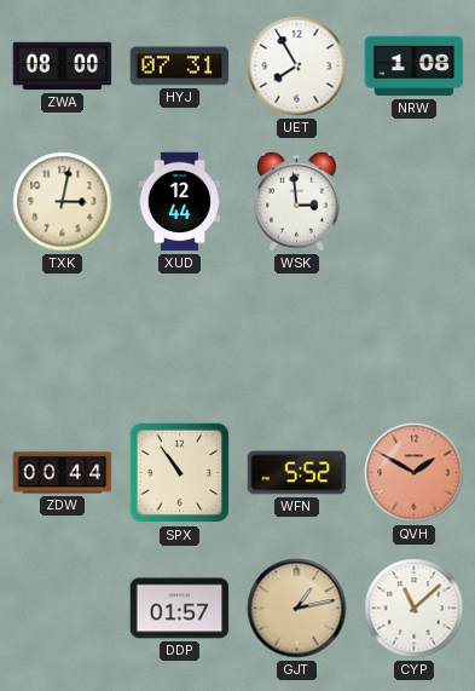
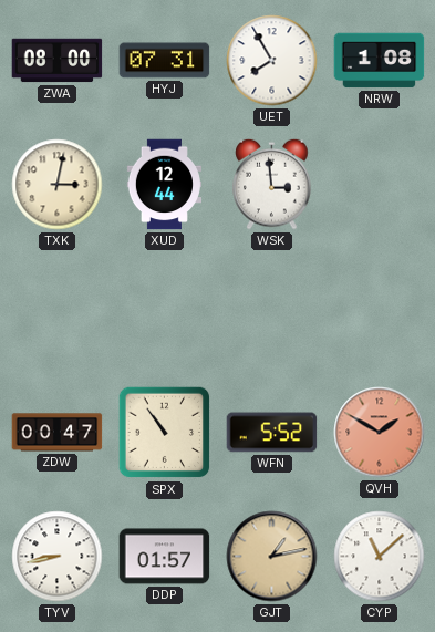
ZDW: 00:44 -> 00:47 (58, 433)
TYV: none -> 8:43 (58, 557)
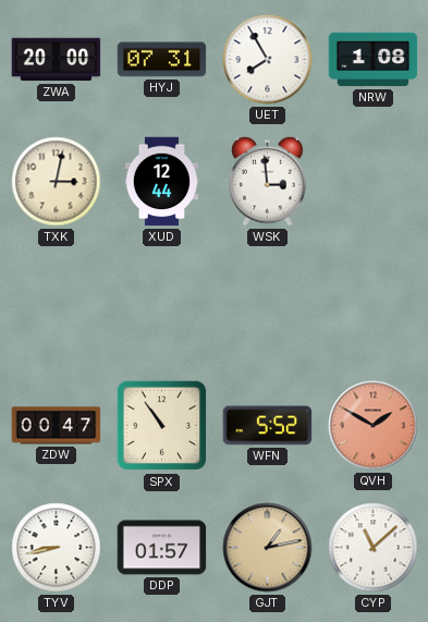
ZWA: 08:00 -> 20:00 (57, 60)
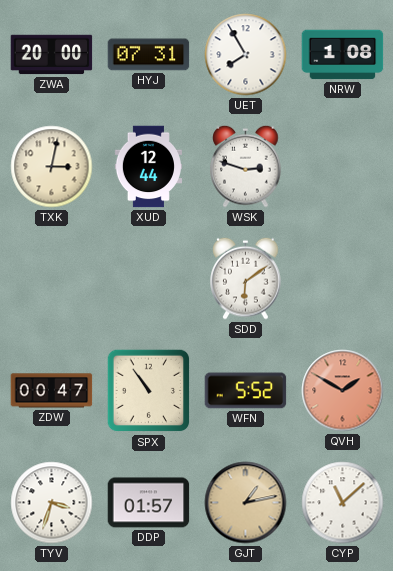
WSK: 2:59 -> 2:48 (246, 166)
SDD: none -> 6:09 (246, 278)
TYV: 8:43 -> 3:33 (52, 503)
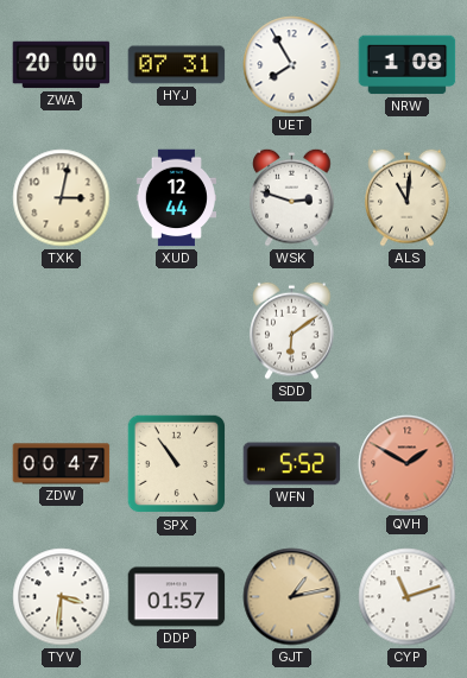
ALS: none -> 11:01 (408, 197)
TYV: 3:33 -> 3:31 (62, 597)
CYP: 11:08 -> 11:12 (408, 597)
